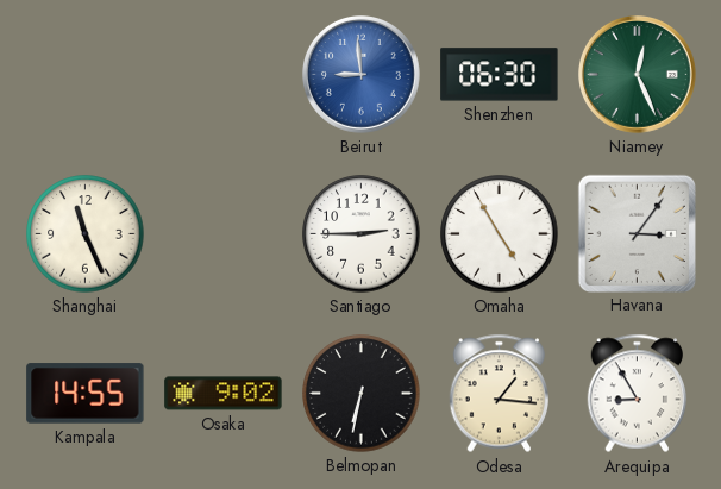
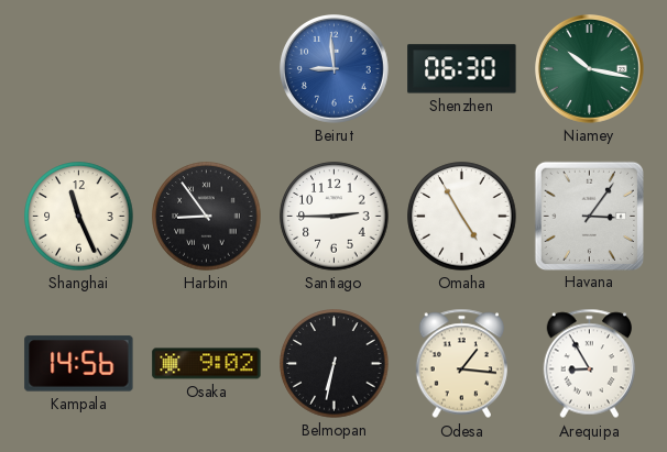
Niamey: 12:26 -> 10:17 (590, 69)
Harbin: none -> 8:54 (207, 217)
Kampala: 14:55 -> 14:56 (79, 364)
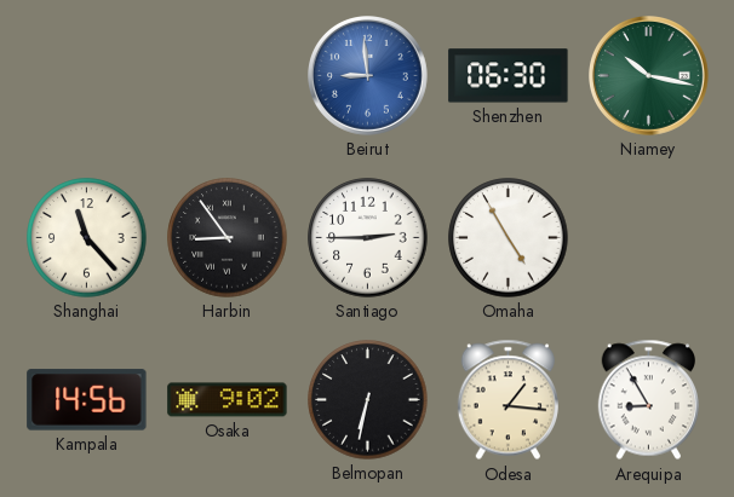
Shanghai: 11:26 -> 11:23 (87, 238)
Havana: 3:06 -> none (589, 216)
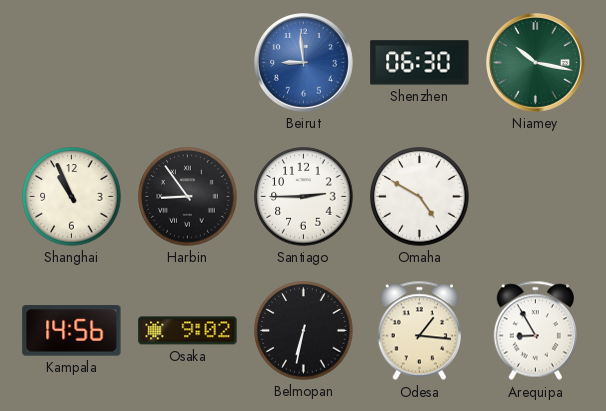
Shanghai: 11:23 -> 10:56 (72, 197)
Omaha: 4:55 -> 4:50 (420, 197)
